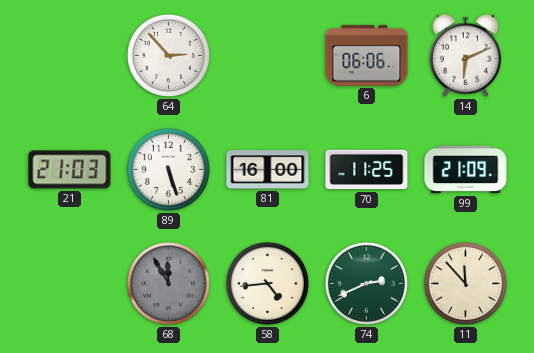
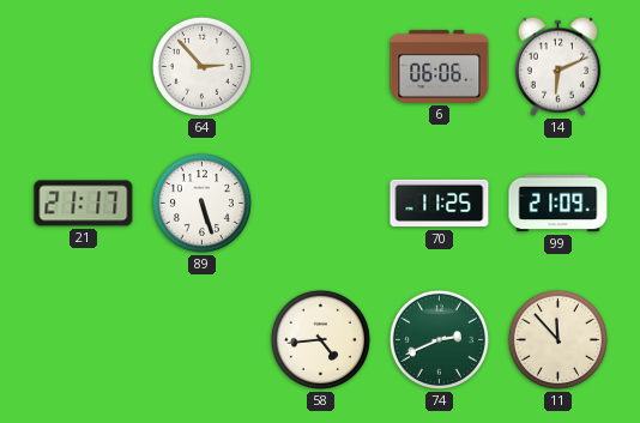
21: 21:03 -> 21:17 (84, 204)
81: 16:00 -> none (268, 170)
68: 11:55 -> none (168, 283)
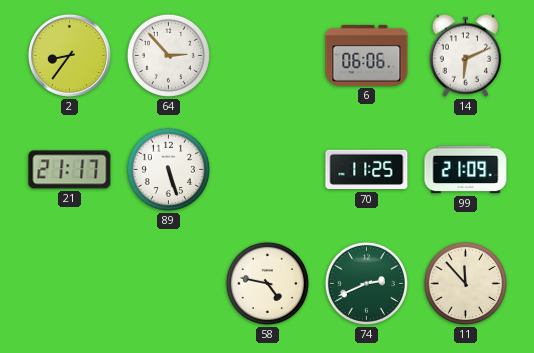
2: none -> 8:36 (69, 55)
58: 4:44 -> 4:47 (267, 283)
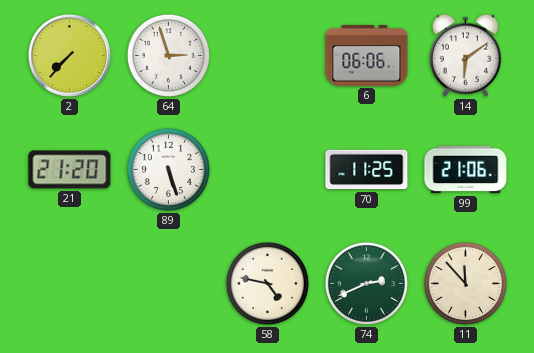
2: 8:36 -> 7:37 (69, 55)
64: 2:53 -> 2:57 (168, 55)
14: 6:11 -> 6:09 (466, 55)
21: 21:17 -> 21:20 (70, 170)
99: 21:09 -> 21:06 (466, 170)
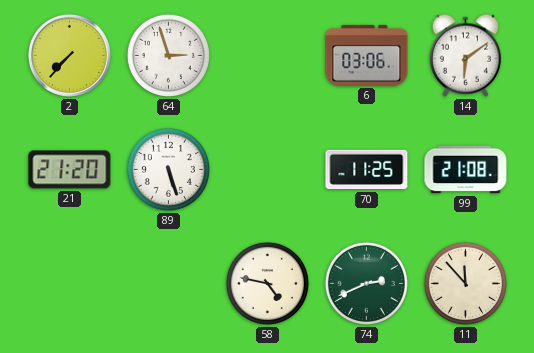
6: 06:06 -> 03:06 (367, 55)
99: 21:06 -> 21:08 (466, 170)
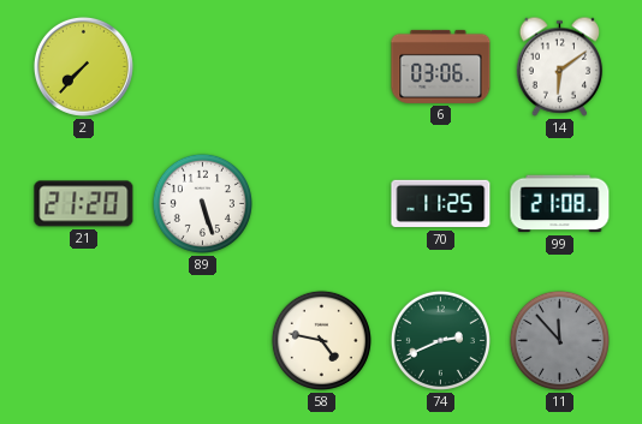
64: 2:57 -> none (168, 55)
11 dial: cream -> grey (559, 340)
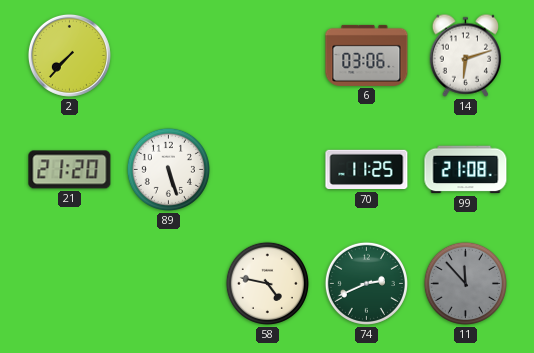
14: 6:09 -> 6:12 (466, 55)
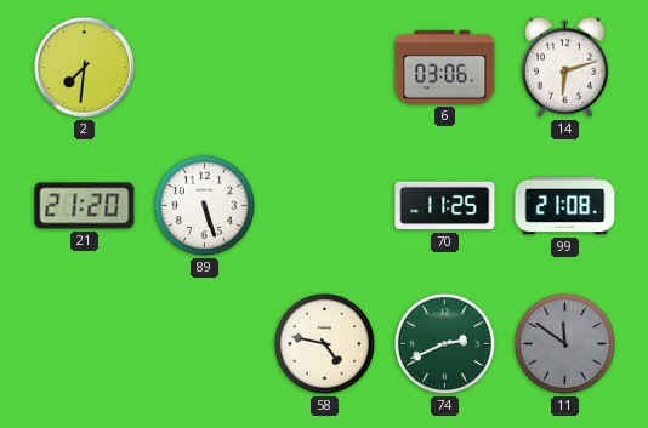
2: 7:37 -> 7:31 (84, 67)
11: 11:53 -> 11:51 (564, 343)
